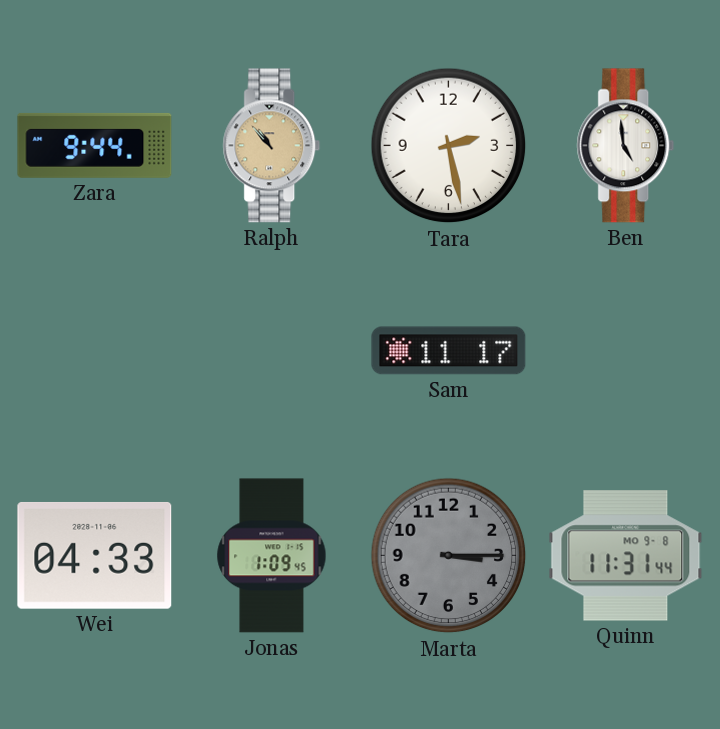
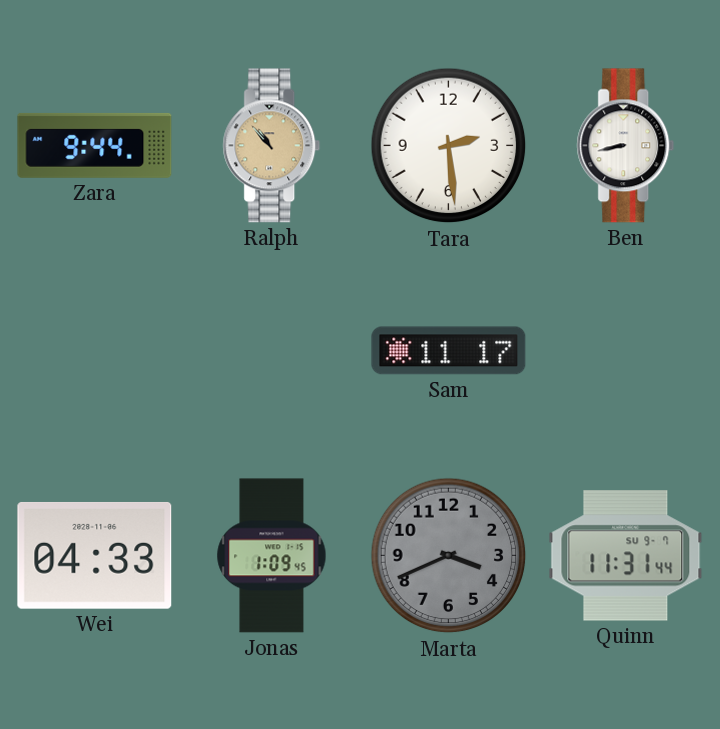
Tara: 2:28 -> 2:29 (449, 146)
Ben: 4:59 -> 8:43 (626, 146)
Marta: 3:15 -> 3:41 (449, 556)
Quinn date: MO 9-8 -> SU 9-7 (626, 556)
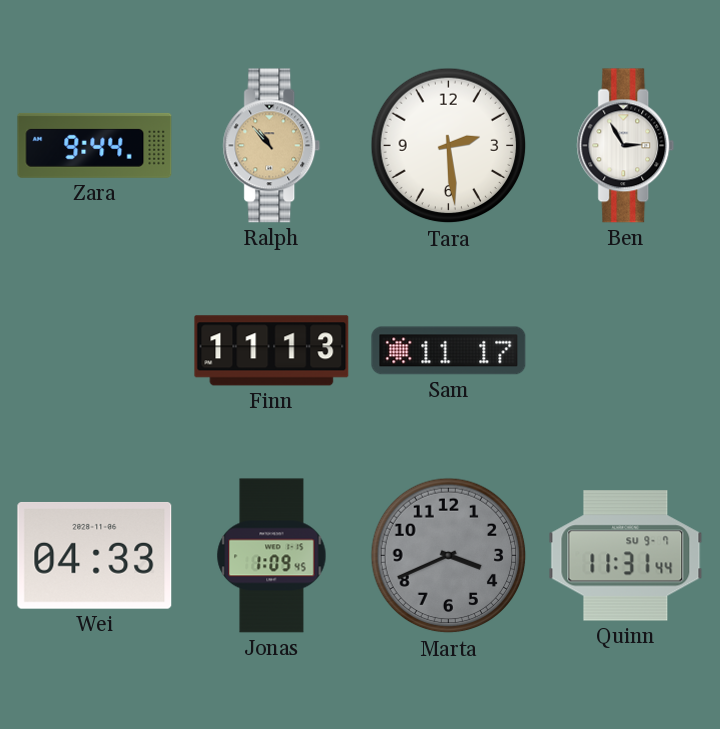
Ben: 8:43 -> 2:55 (626, 146)
Finn: none -> 11:13 (272, 351)
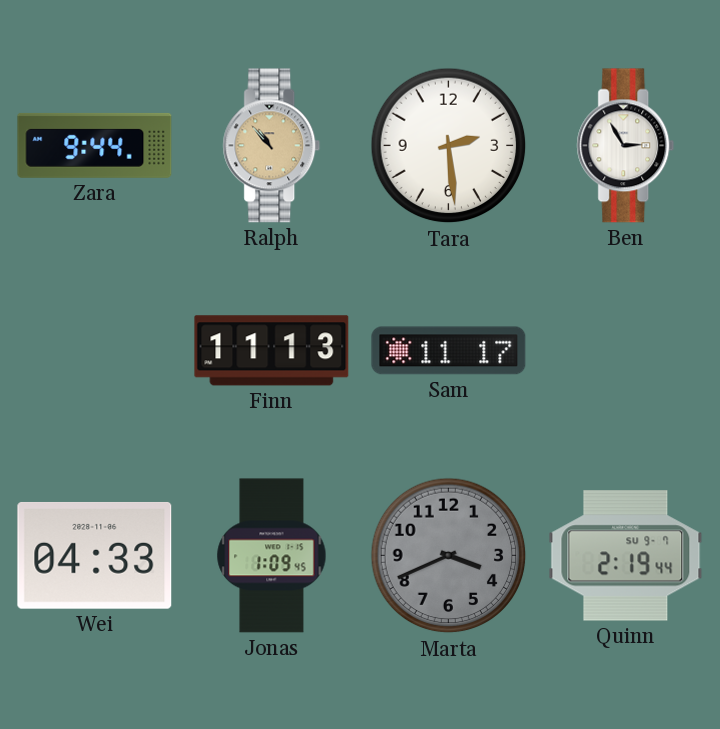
Quinn: 11:31 -> 2:19 (626, 556)
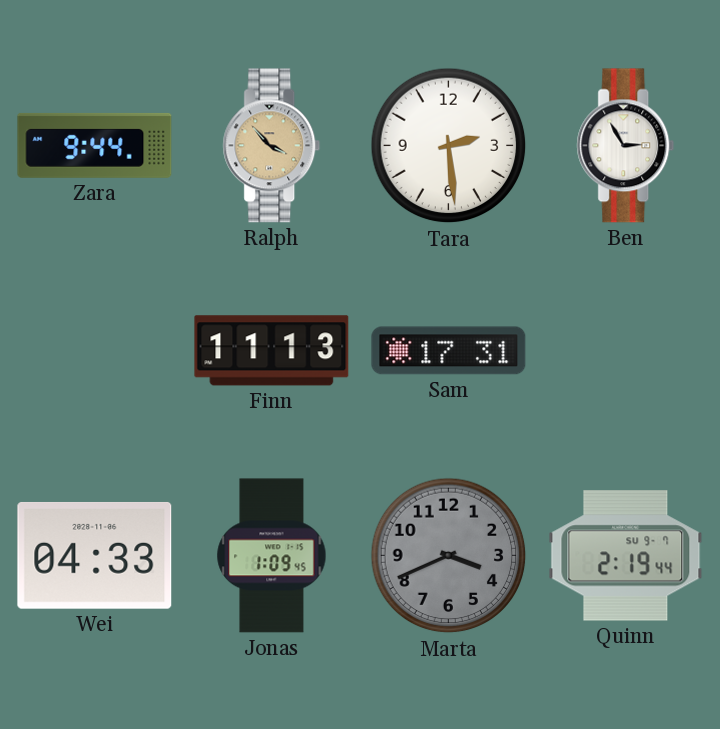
Ralph: 10:53 -> 3:53 (272, 146)
Sam: 11:17 -> 17:31 (449, 351)
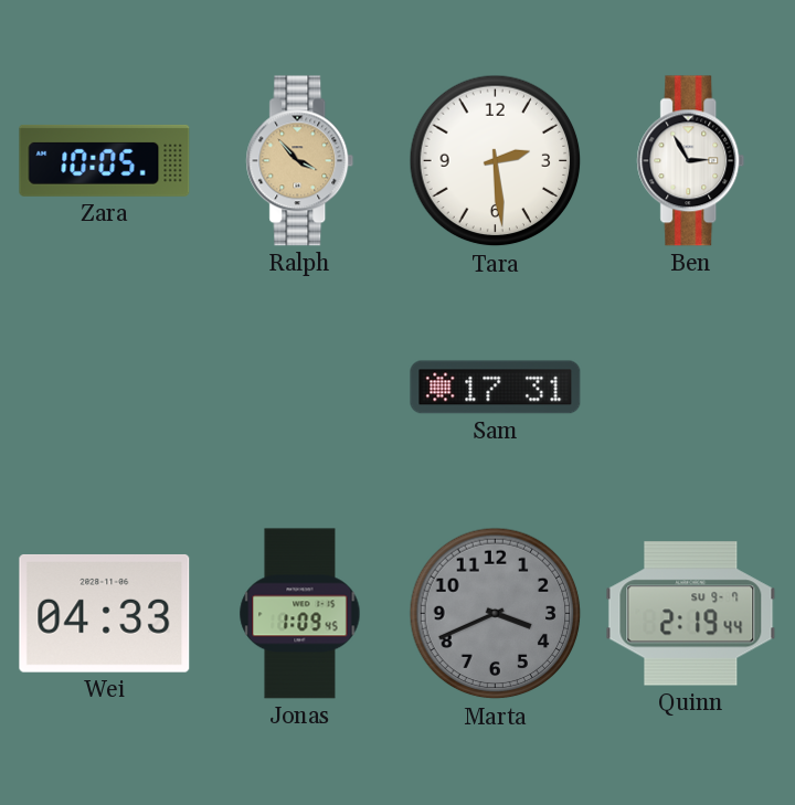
Zara: 9:44 -> 10:05 (105, 160)
Finn: 11:13 -> none (272, 351)
